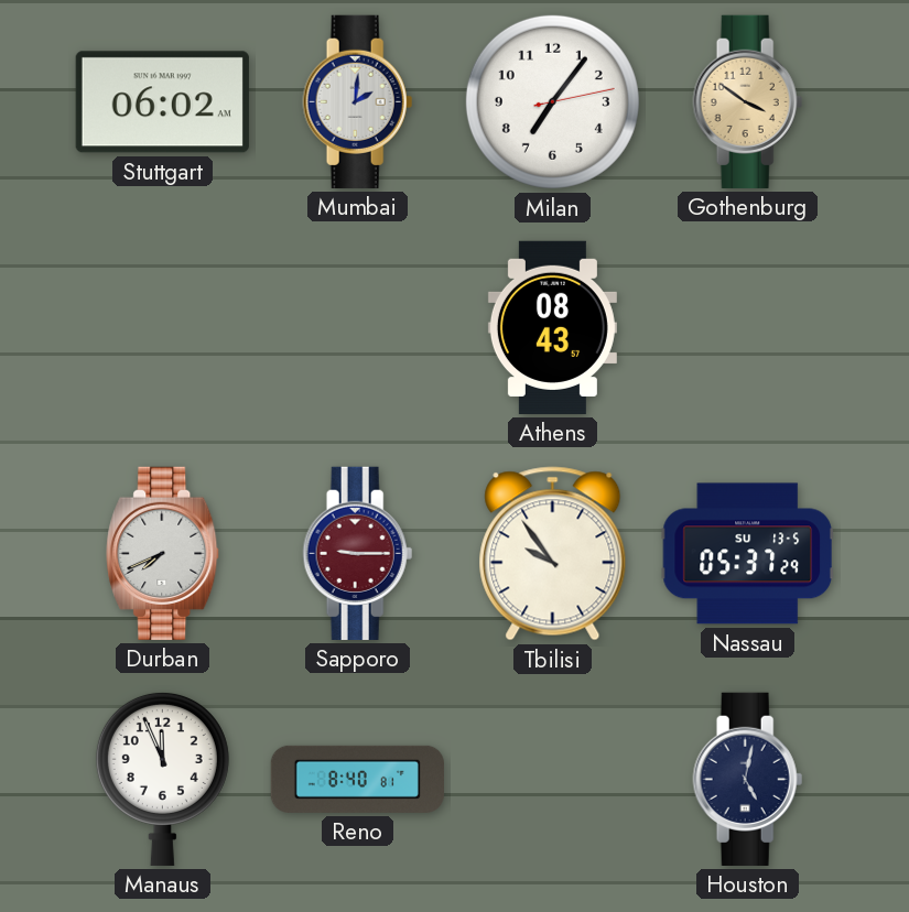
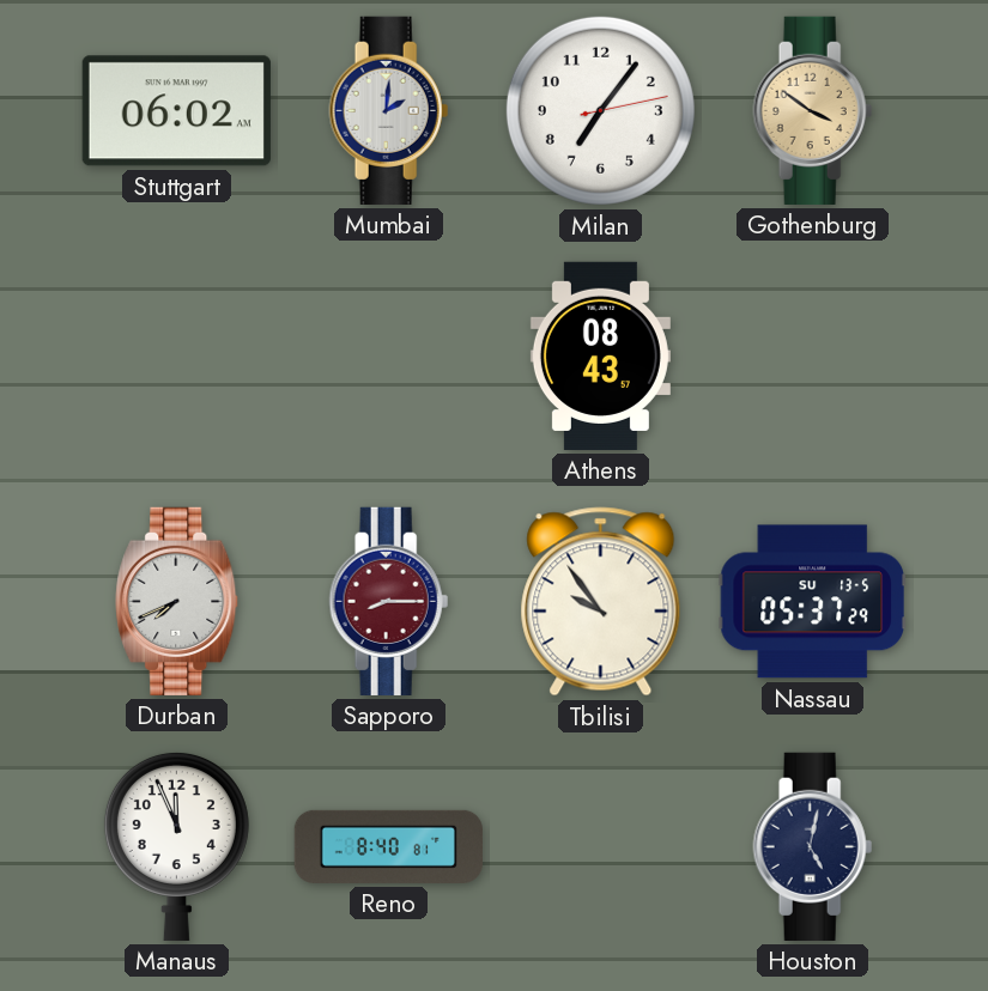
Sapporo: 9:15 -> 8:15 (389, 601)
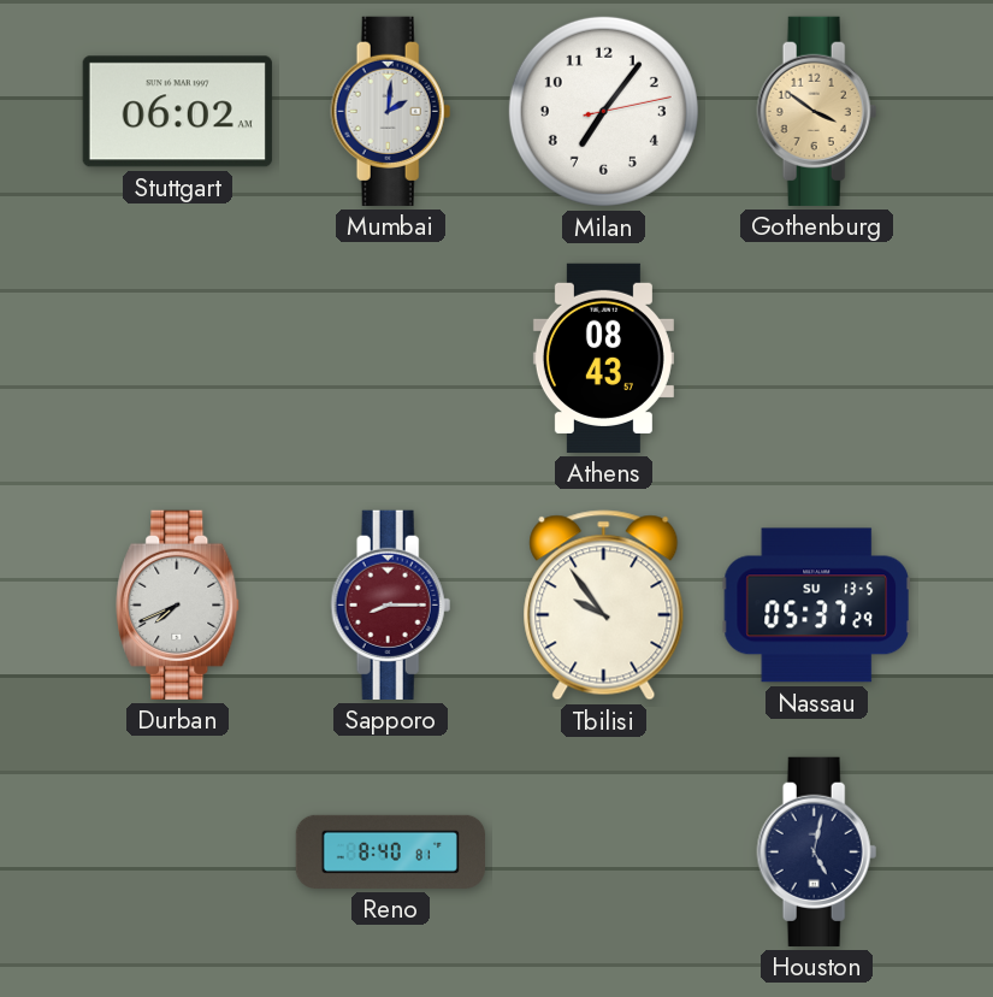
Manaus: 11:56 -> none (176, 846)
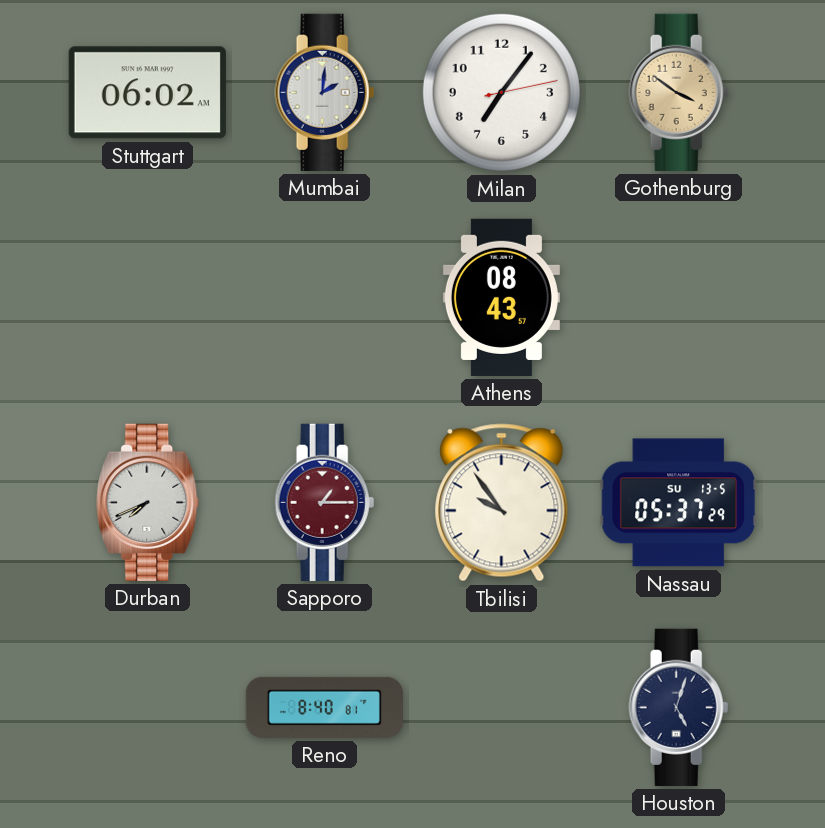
Sapporo: 8:15 -> 1:15 (325, 502)
Houston: 5:02 -> 5:03 (679, 707)
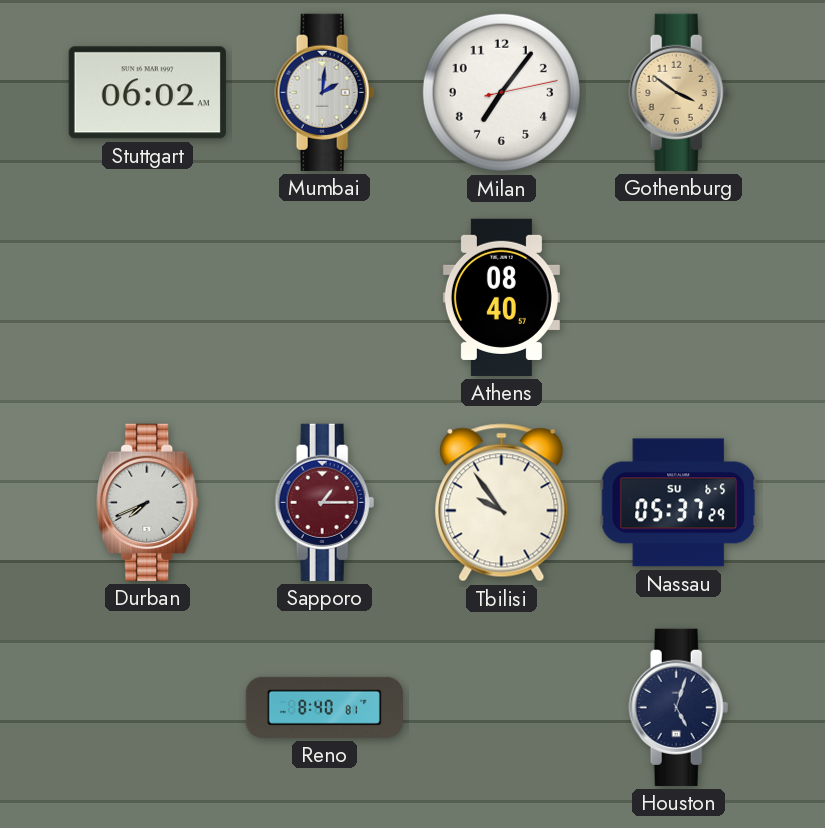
Athens: 08:43 -> 08:40 (501, 297)
Nassau date: SU 13-5 -> SU 6-5 (678, 503)
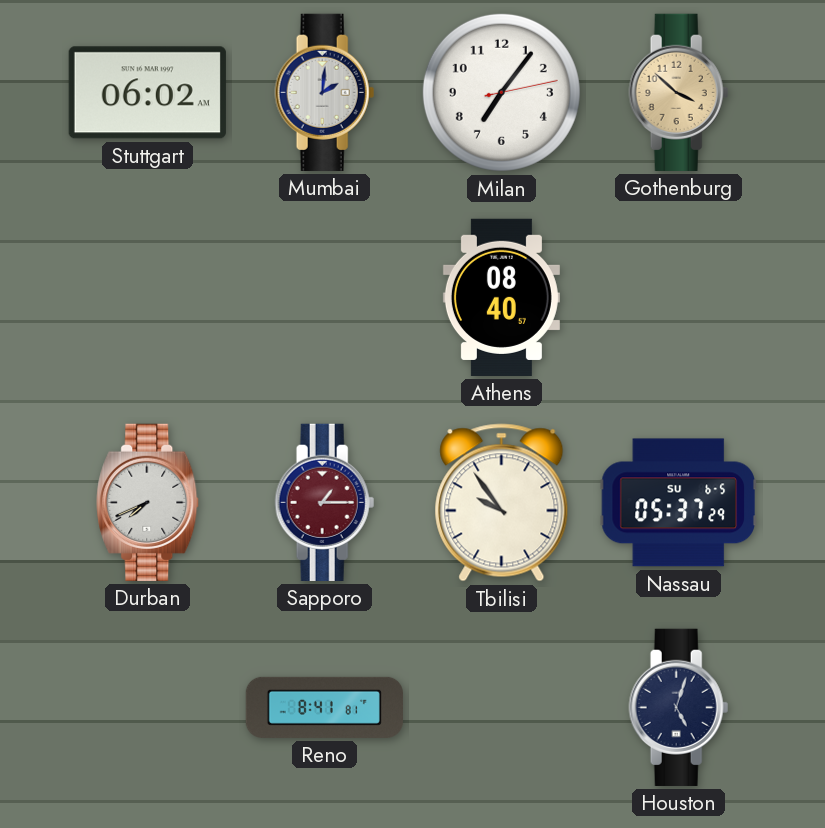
Gothenburg: 3:51 -> 3:52 (679, 92)
Reno: 8:40 -> 8:41 (324, 707)
